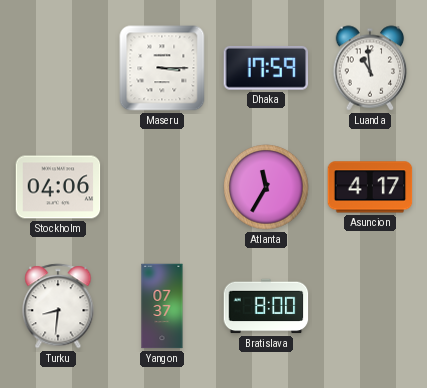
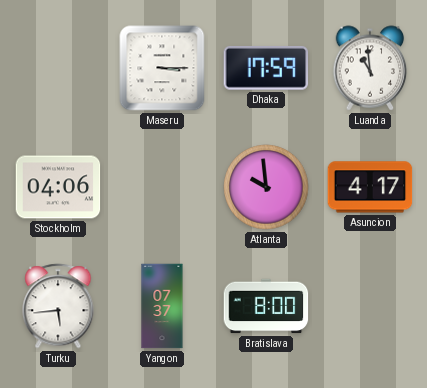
Atlanta: 11:35 -> 9:59 (266, 187)
Turku: 8:31 -> 5:44 (58, 306)
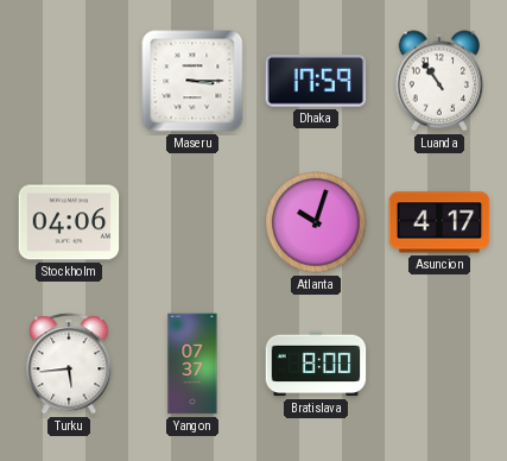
Luanda: 10:59 -> 10:54 (439, 81)
Atlanta: 9:59 -> 10:03 (316, 222)
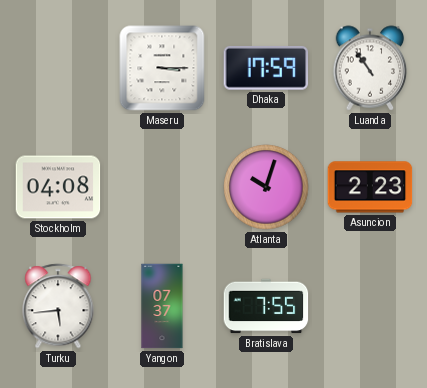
Stockholm: 04:06 -> 04:08 (58, 187)
Asuncion: 4:17 -> 2:23 (370, 187)
Bratislava: 8:00 -> 7:55 (266, 306)
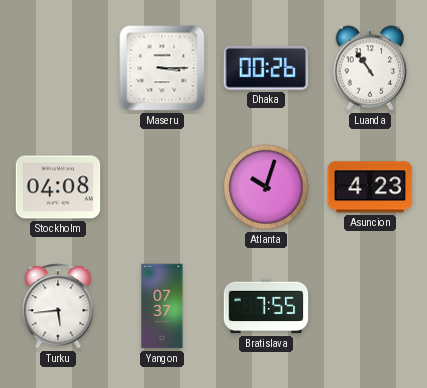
Dhaka: 17:59 -> 00:26 (266, 68)
Asuncion: 2:23 -> 4:23 (370, 187)
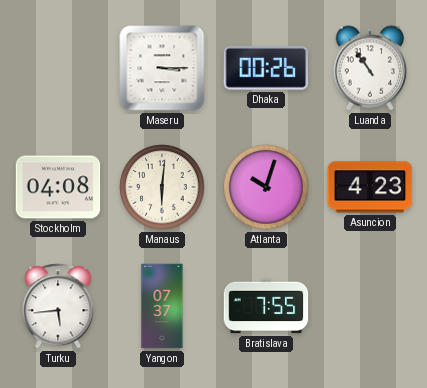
Manaus: none -> 6:01 (162, 187)
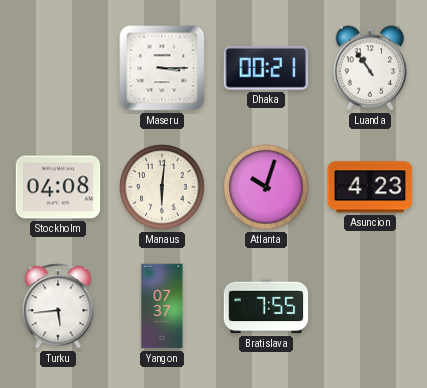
Dhaka: 00:26 -> 00:21 (266, 68)
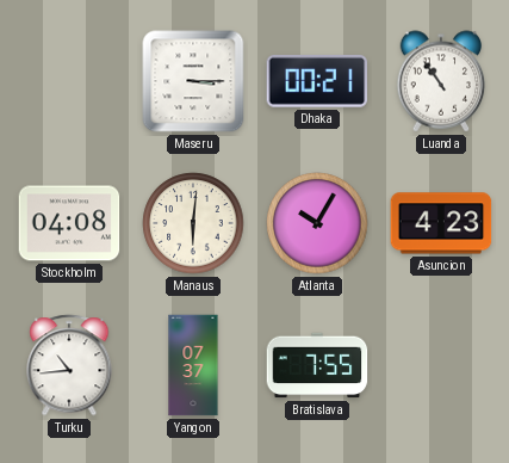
Atlanta: 10:03 -> 10:05 (317, 223)
Turku: 5:44 -> 10:44 (69, 365)
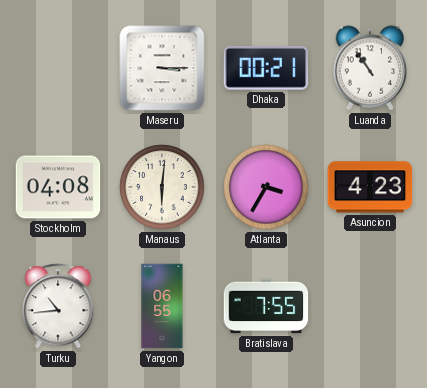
Atlanta: 10:05 -> 3:35 (266, 187)
Yangon: 07:37 -> 06:55 (162, 306)
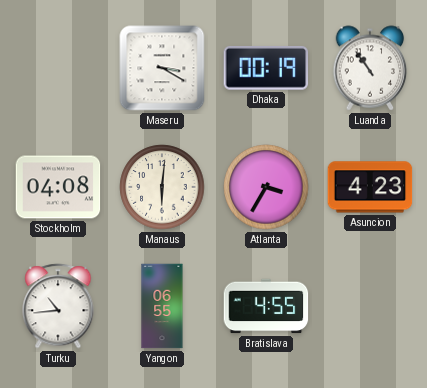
Maseru: 3:15 -> 3:20 (162, 68)
Dhaka: 00:21 -> 00:19 (266, 68)
Bratislava: 7:55 -> 4:55 (266, 306)
